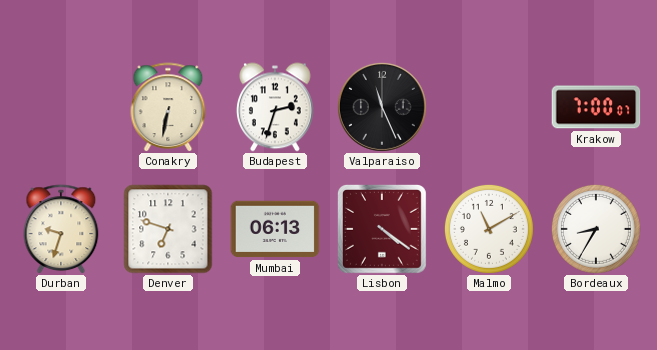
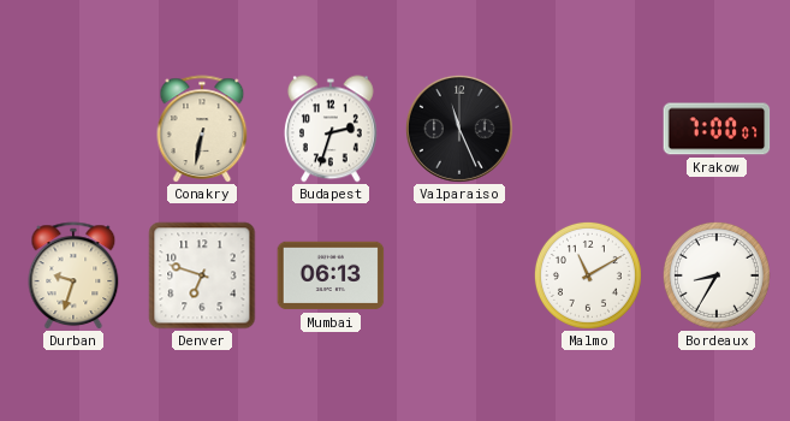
Lisbon: 4:21 -> none (382, 229)
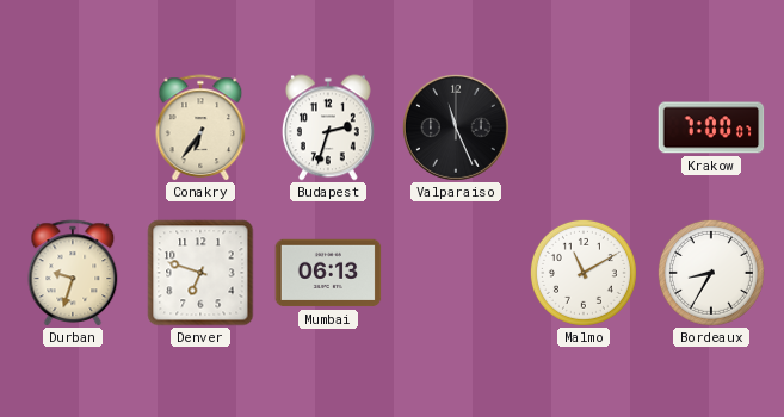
Conakry: 6:32 -> 6:36 (200, 127)
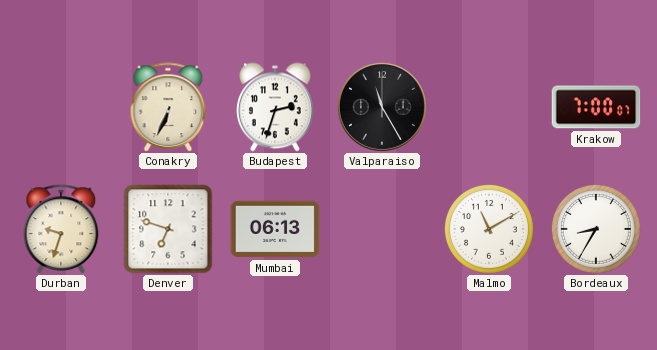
Conakry: 6:36 -> 6:34 (168, 107)
Valparaiso: 11:26 -> 11:25 (382, 107)
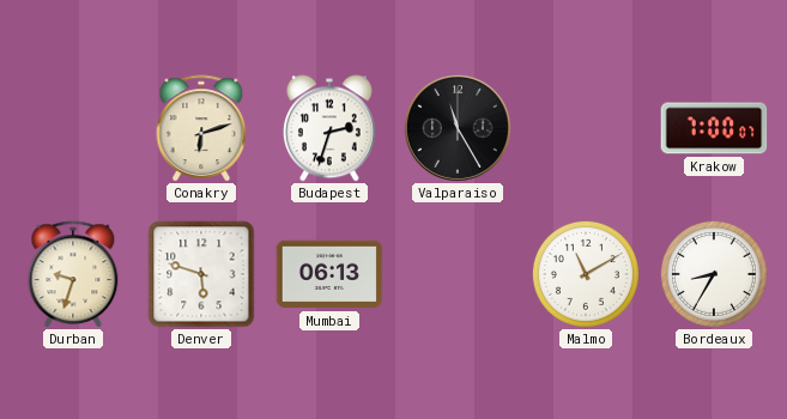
Conakry: 6:34 -> 6:12 (201, 128)
Denver: 6:48 -> 5:48 (201, 274)
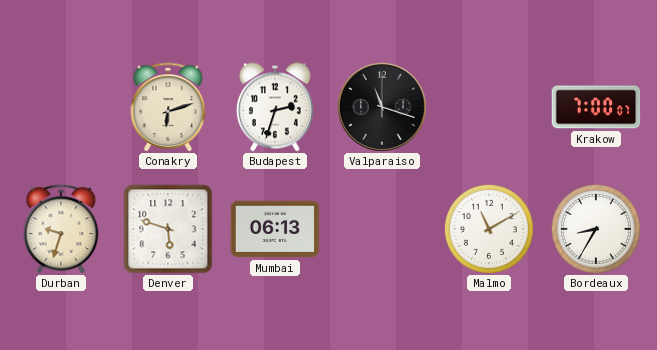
Valparaiso: 11:25 -> 11:18 (382, 107)
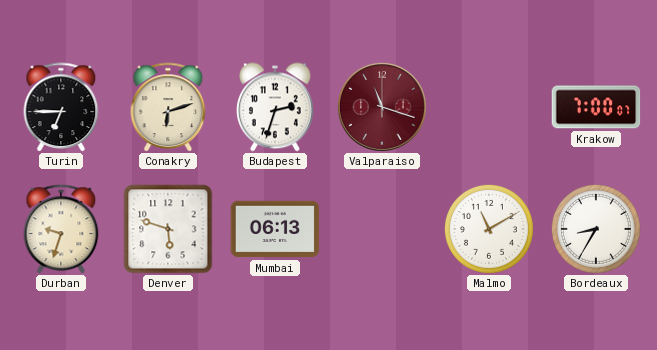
Turin: none -> 6:45 (61, 107)
Valparaiso dial: black -> burgundy (382, 107)
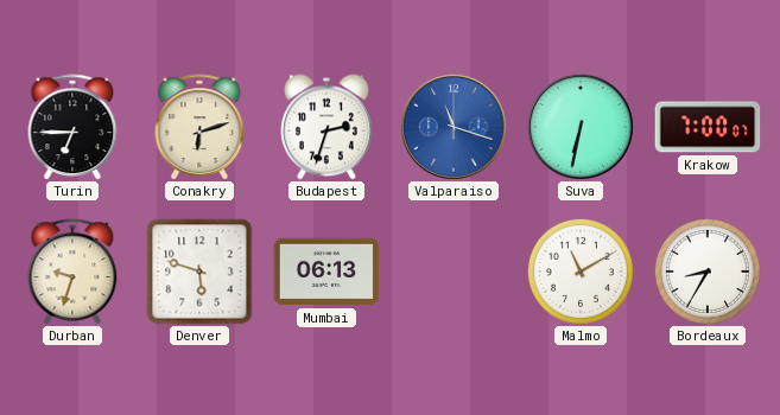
Valparaiso dial: burgundy -> blue (454, 127)
Suva: none -> 6:32 (581, 127)
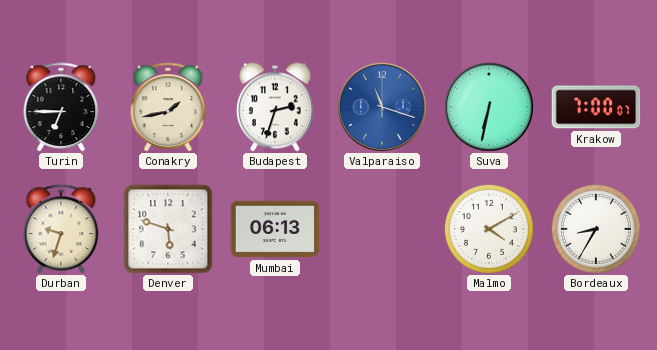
Conakry: 6:12 -> 1:43 (168, 107)
Malmo: 11:10 -> 4:10 (489, 229)
